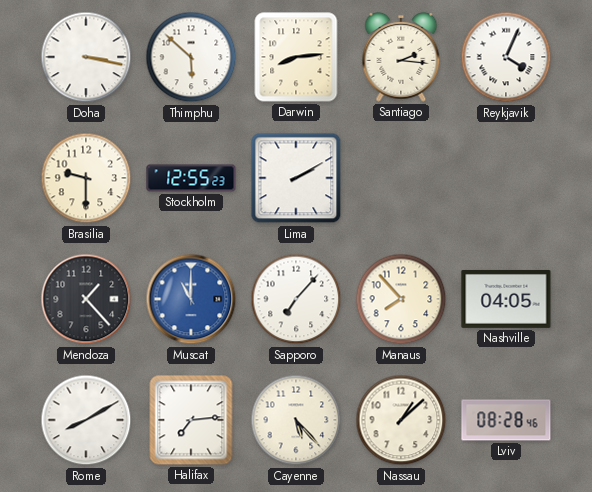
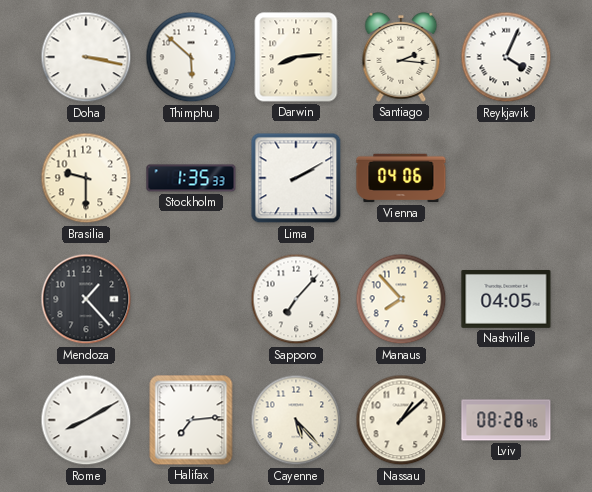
Stockholm: 12:55 -> 1:35 (191, 178)
Vienna: none -> 04:06 (401, 178)
Muscat: 11:00 -> none (191, 299)
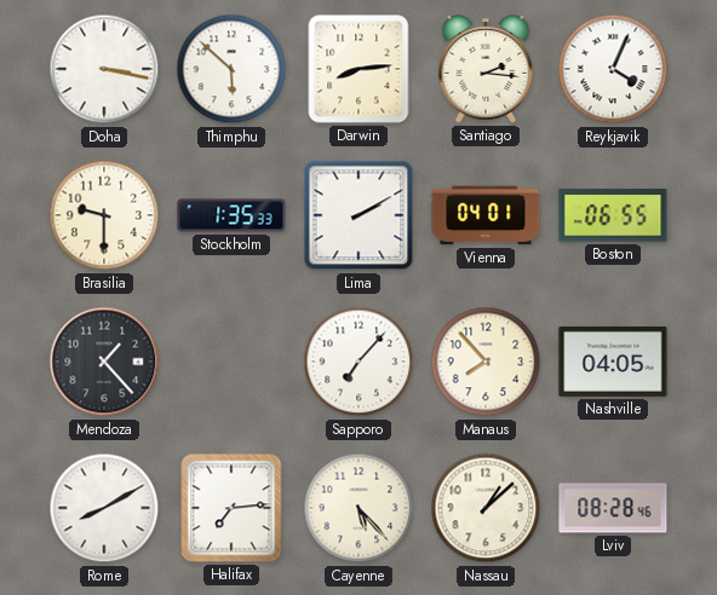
Vienna: 04:06 -> 04:01 (486, 215)
Boston: none -> 06:55 (613, 215)
